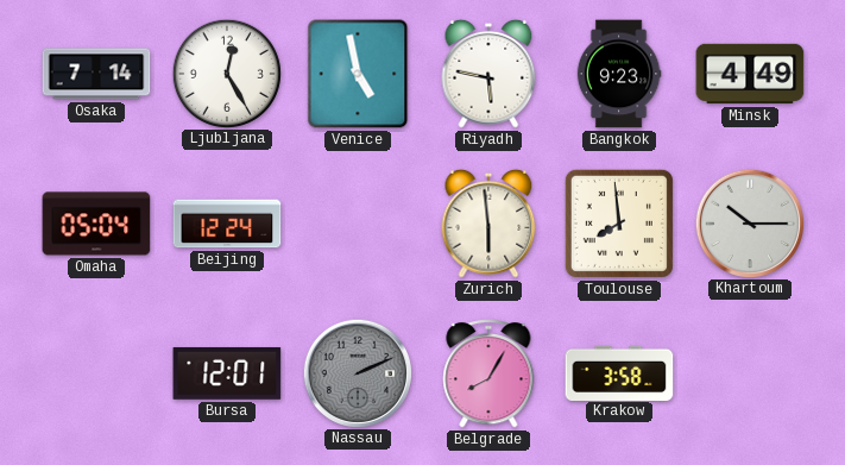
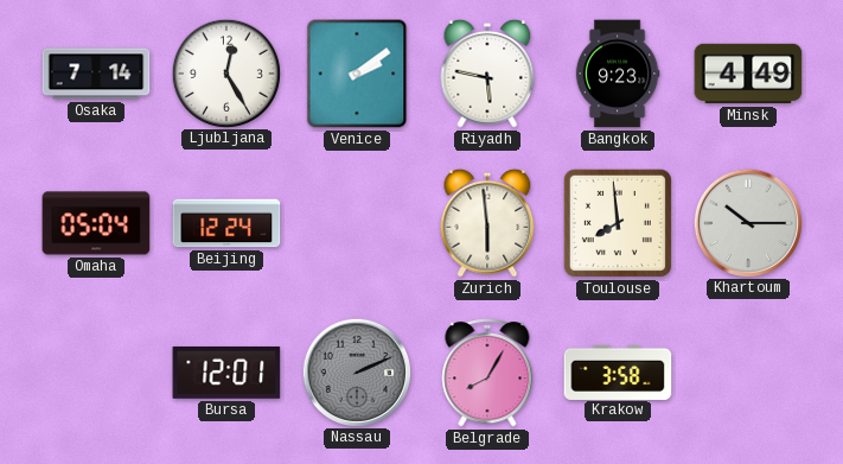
Venice: 4:58 -> 2:09 (357, 74)
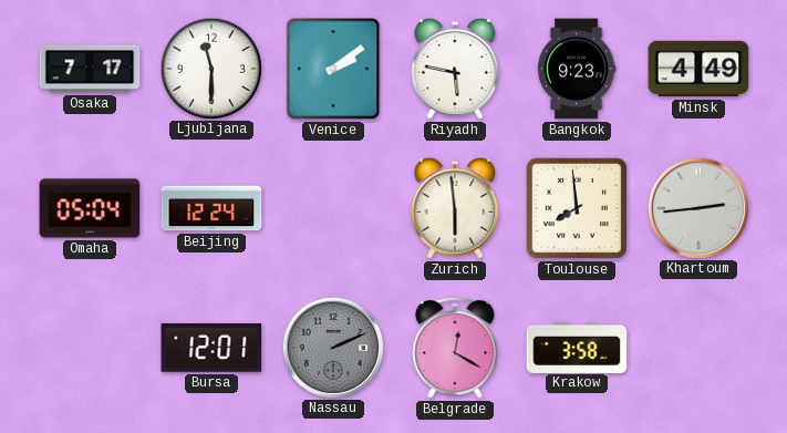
Osaka: 7:14 -> 7:17 (90, 69)
Ljubljana: 12:25 -> 11:30 (210, 68)
Khartoum: 10:15 -> 2:44 (697, 207)
Belgrade: 8:05 -> 12:20 (455, 349)
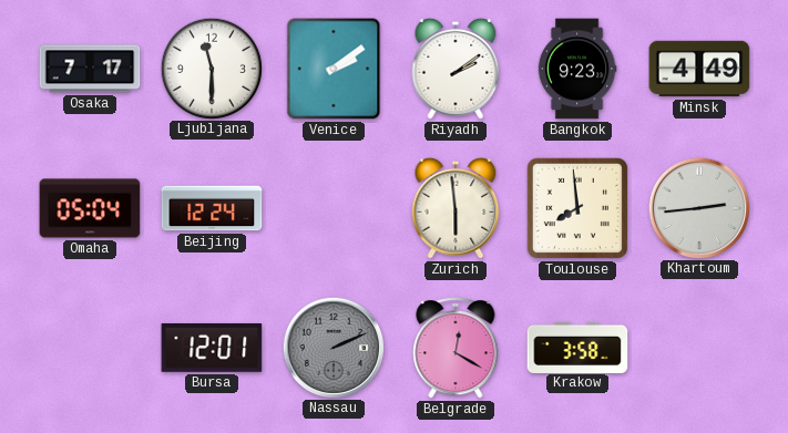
Riyadh: 5:47 -> 2:09 (456, 69)
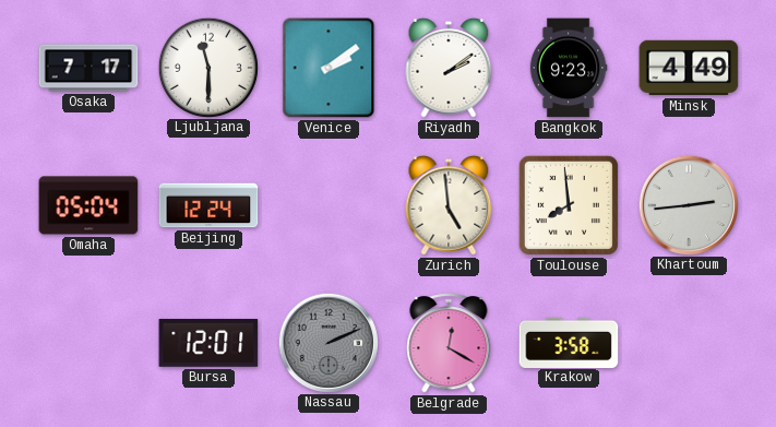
Zurich: 5:59 -> 4:59 (449, 205)
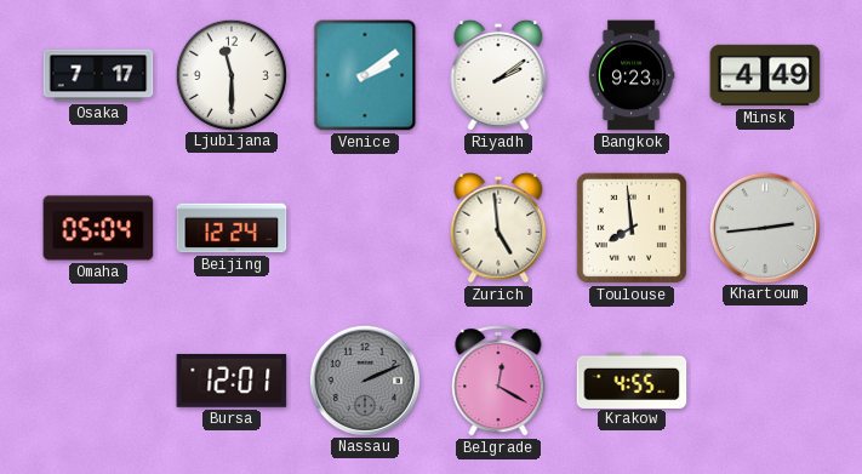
Krakow: 3:58 -> 4:55 (632, 379)
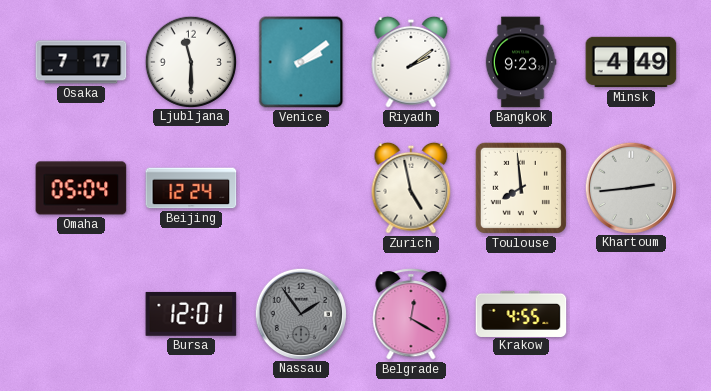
Zurich: 4:59 -> 4:58 (411, 188)
Nassau: 2:11 -> 1:54 (300, 313)
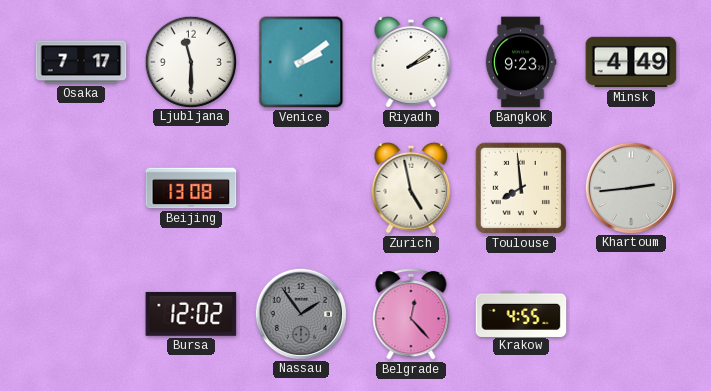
Omaha: 05:04 -> none (81, 188)
Beijing: 12:24 -> 13:08 (191, 188)
Bursa: 12:01 -> 12:02 (191, 314)
Belgrade: 12:20 -> 12:23 (411, 315)
